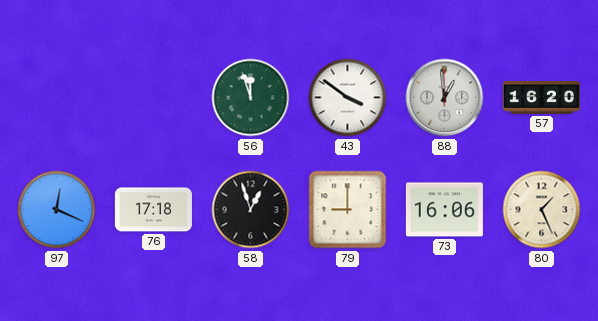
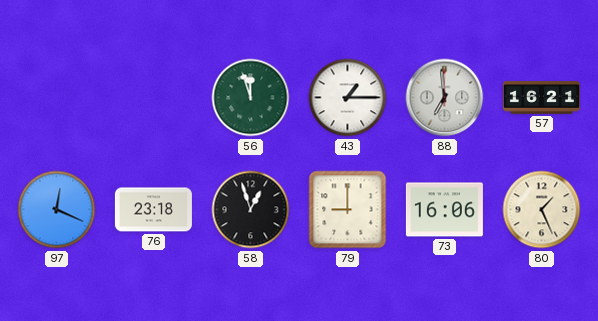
43: 3:51 -> 1:15 (348, 98)
88: 12:59 -> 6:59 (445, 98)
57: 16:20 -> 16:21 (541, 98)
76: 17:18 -> 23:18 (153, 210)
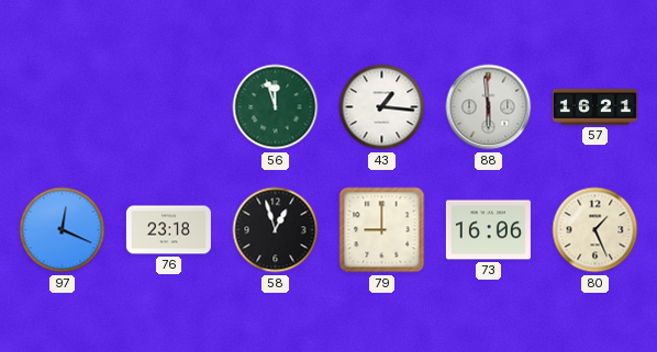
43: 1:15 -> 1:16 (382, 107)
88: 6:59 -> 5:59 (489, 107)
